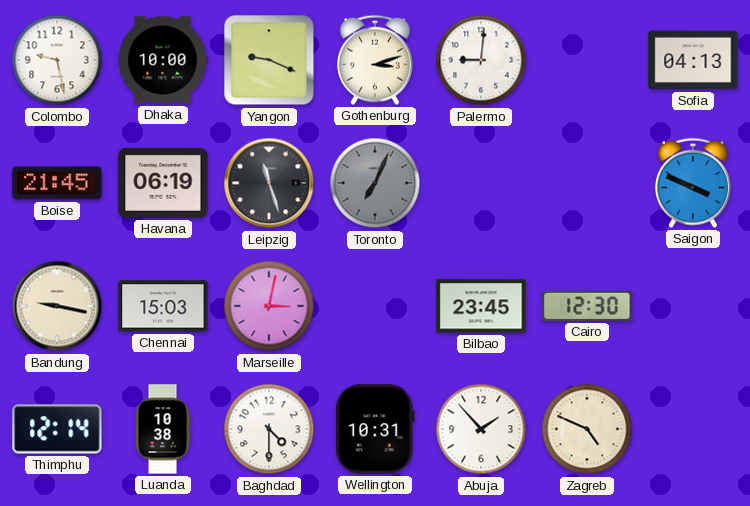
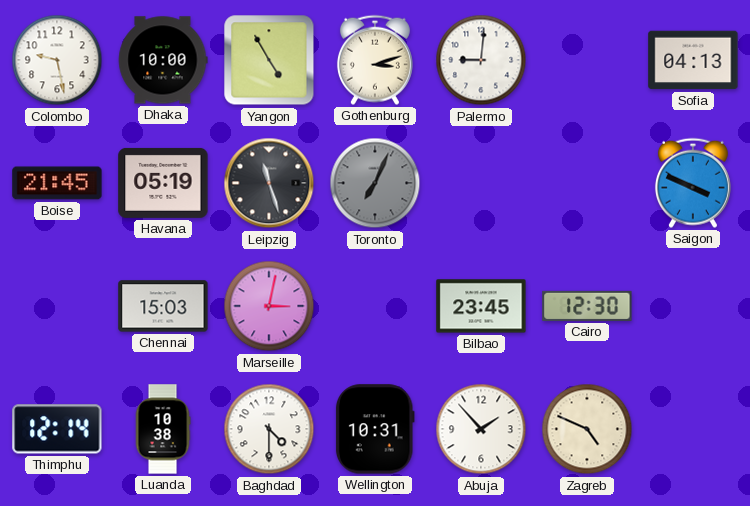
Yangon: 9:19 -> 4:55 (269, 60)
Havana: 06:19 -> 05:19 (163, 183)
Bandung: 9:17 -> none (57, 306)
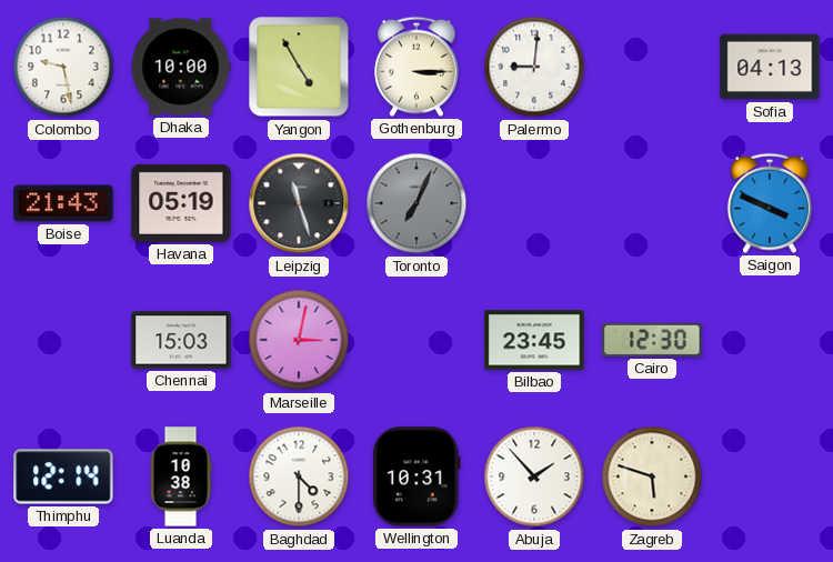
Gothenburg: 3:12 -> 3:15 (416, 67)
Boise: 21:45 -> 21:43 (63, 203)
Zagreb: 4:49 -> 5:48 (652, 476)
